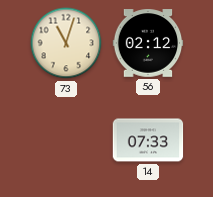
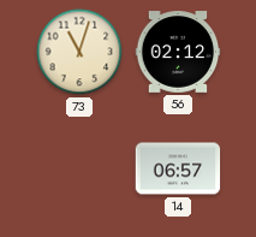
14: 07:33 -> 06:57 (178, 168)
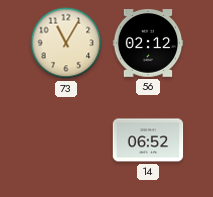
73: 11:03 -> 11:05 (66, 43)
14: 06:57 -> 06:52 (148, 140)
